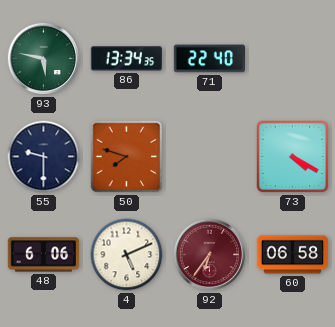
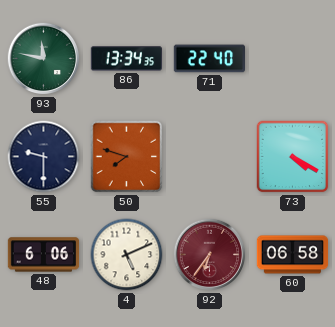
93: 5:47 -> 11:47 (44, 59)
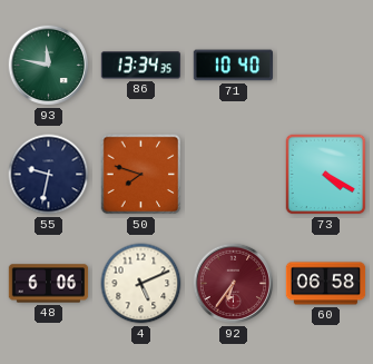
71: 22:40 -> 10:40 (233, 66)
55: 9:30 -> 9:32 (49, 175)
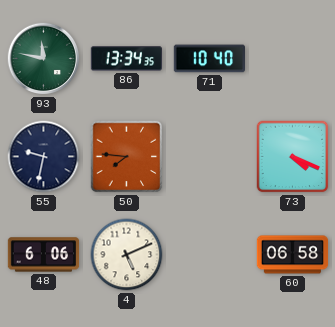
50: 7:48 -> 7:46 (127, 157)
73: 4:20 -> 4:19 (293, 157)
92: 6:36 -> none (234, 284)
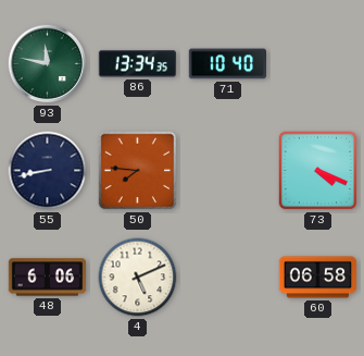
55: 9:32 -> 8:43 (48, 171)
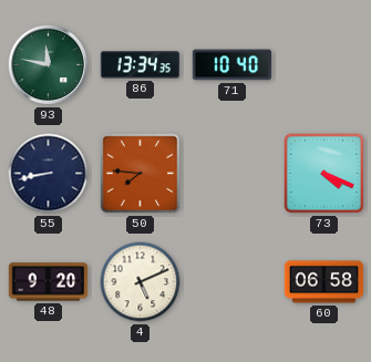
48: 6:06 -> 9:20 (49, 282)
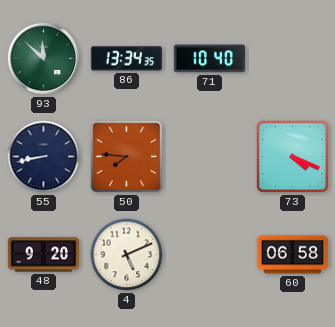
93: 11:47 -> 11:52 (44, 59)
